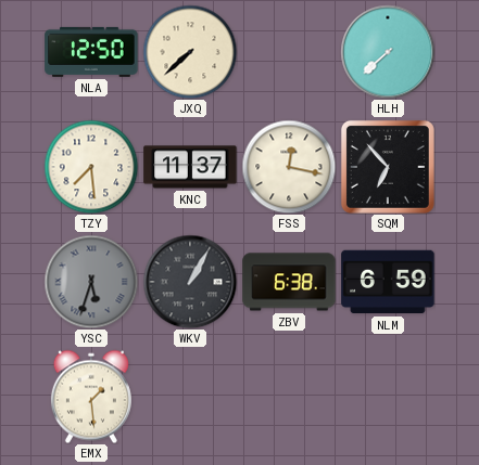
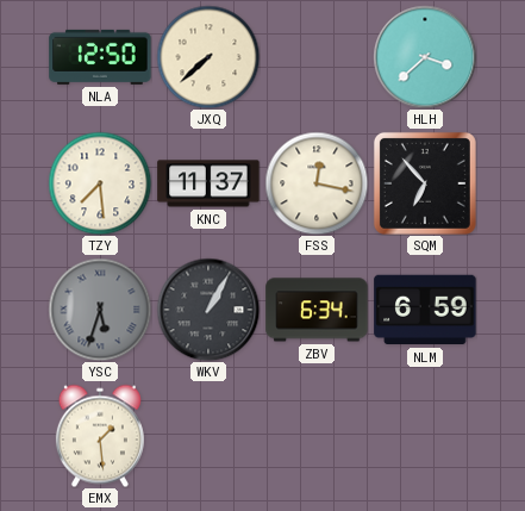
HLH: 7:38 -> 3:38 (425, 57)
ZBV: 6:38 -> 6:34 (317, 310)
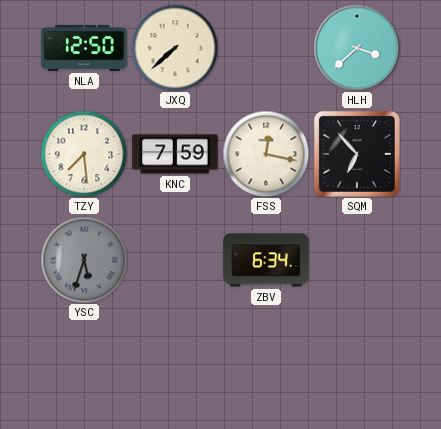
KNC: 11:37 -> 7:59 (175, 154)
WKV: 1:05 -> none (208, 310)
NLM: 6:59 -> none (425, 310)
EMX: 1:29 -> none (100, 436)
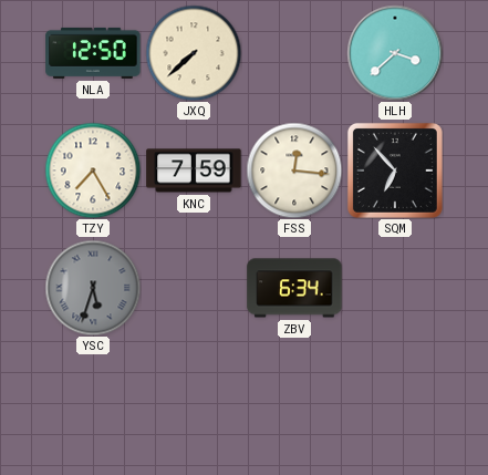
TZY: 7:29 -> 7:25 (93, 171)
FSS: 12:17 -> 12:16 (294, 171)
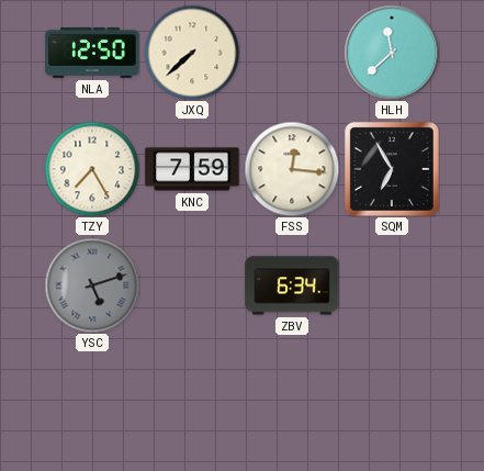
HLH: 3:38 -> 11:38 (392, 53)
SQM: 6:53 -> 6:55 (392, 169)
YSC: 5:33 -> 5:12 (92, 285)
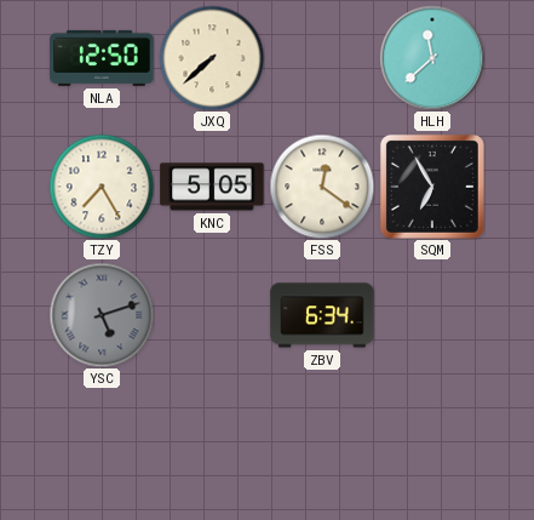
KNC: 7:59 -> 5:05 (212, 187)
FSS: 12:16 -> 12:21 (322, 187)
